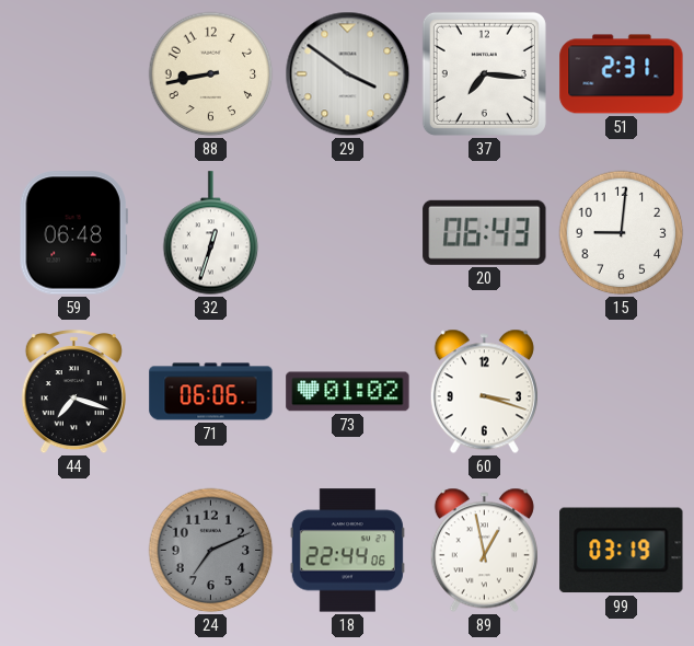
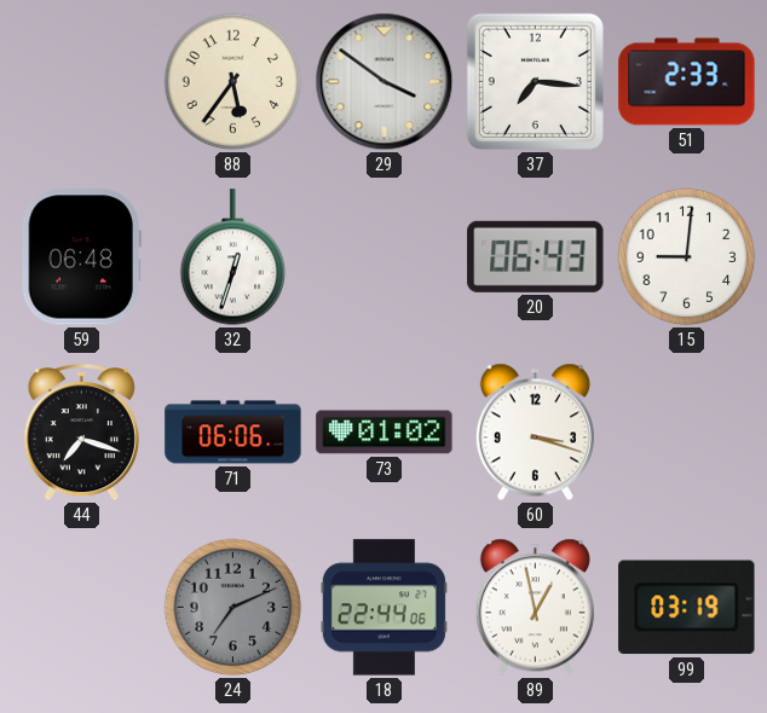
88: 8:43 -> 5:36 (233, 82)
51: 2:31 -> 2:33 (687, 82)
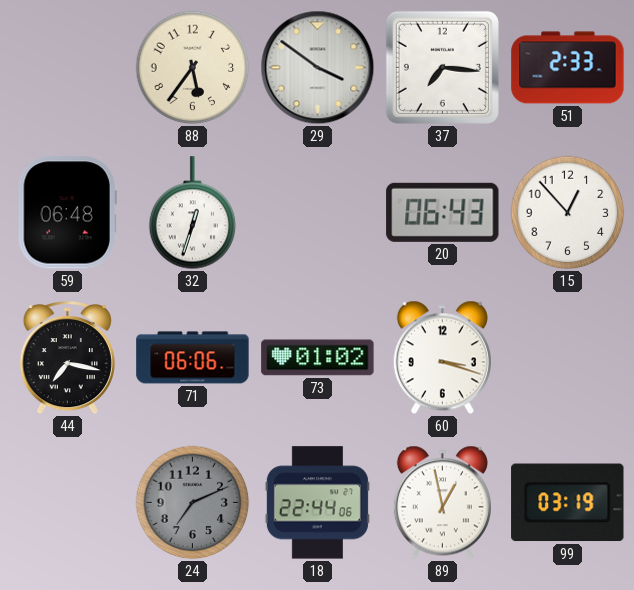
15: 9:01 -> 12:53 (568, 213)
44: 7:18 -> 7:17 (67, 359)
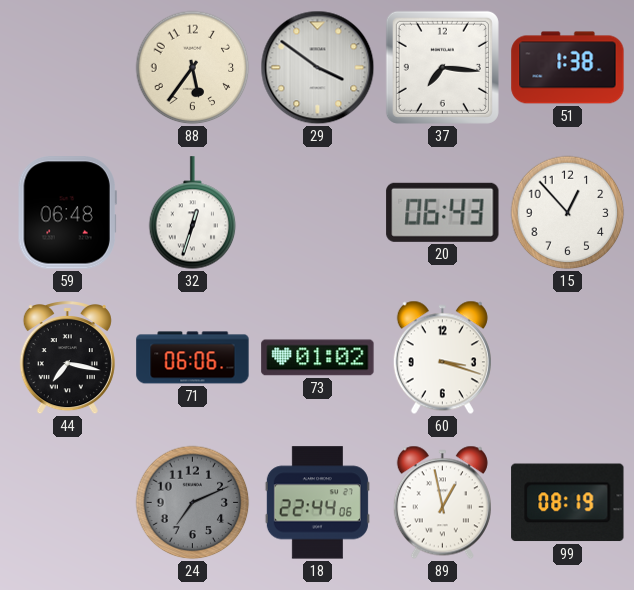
51: 2:33 -> 1:38 (568, 68)
99: 03:19 -> 08:19 (568, 503)
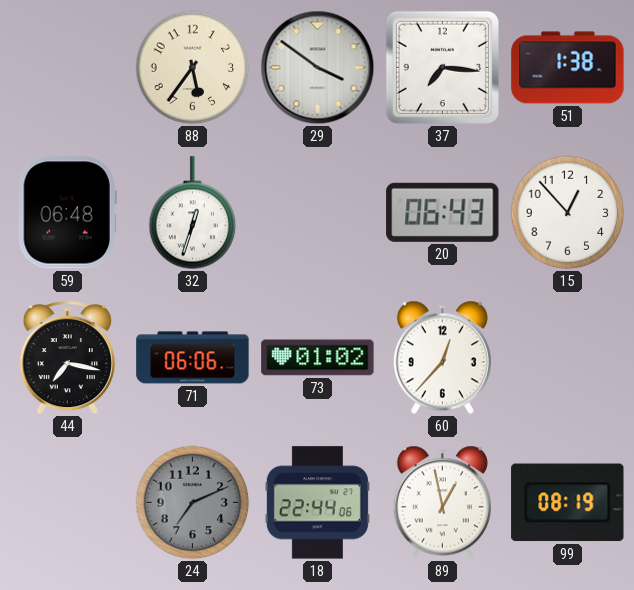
60: 3:18 -> 12:37 (442, 358)
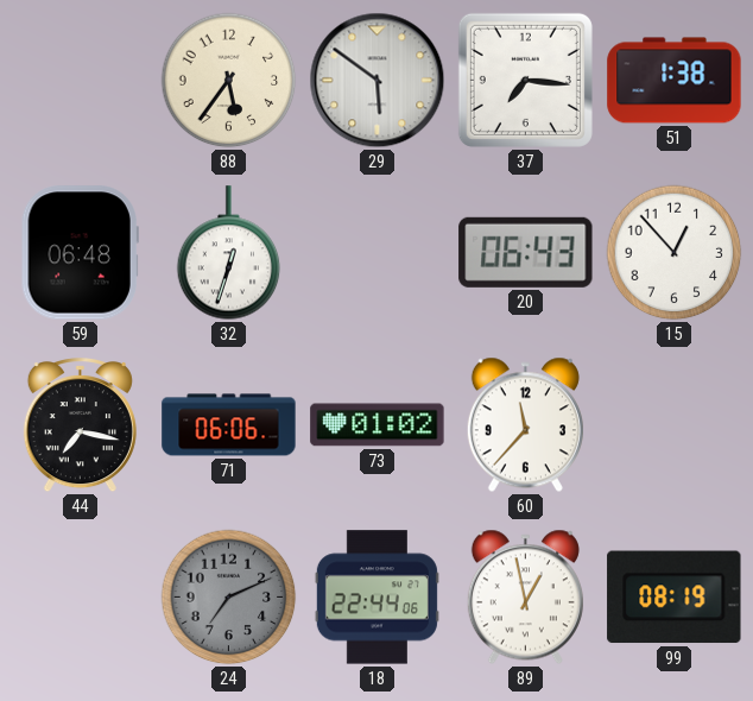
29: 3:51 -> 5:51 (378, 81)
60: 12:37 -> 11:37 (525, 425)
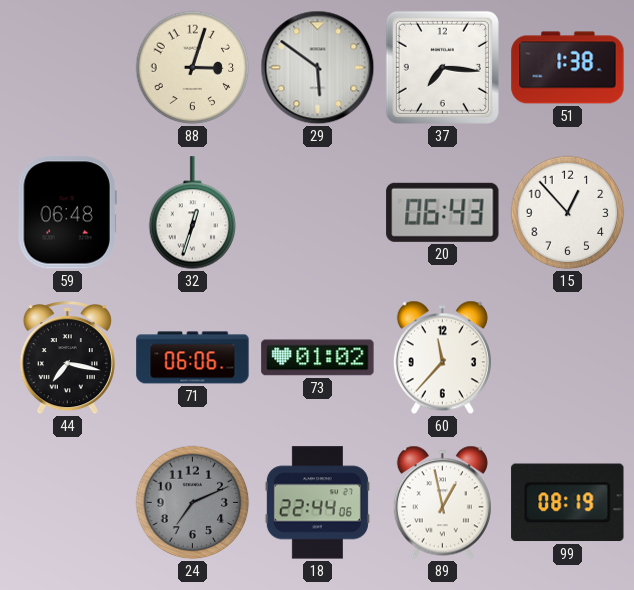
88: 5:36 -> 3:03 (193, 68)
